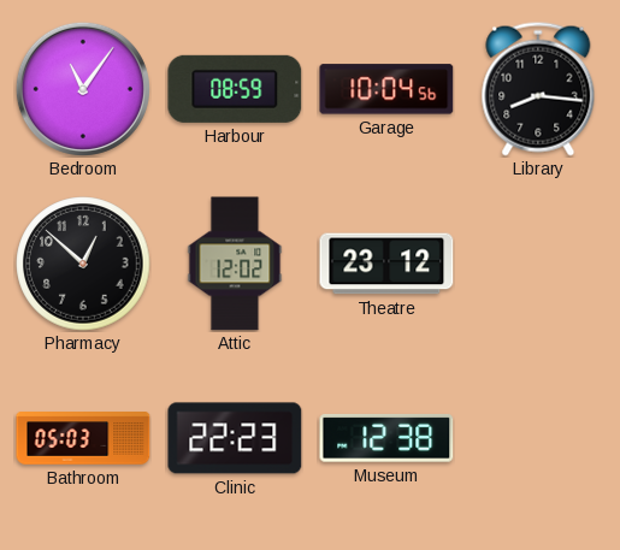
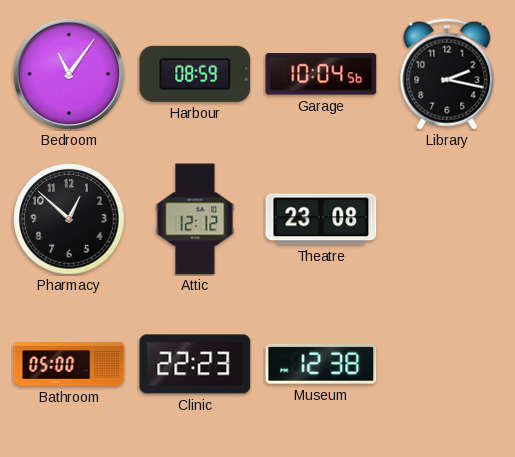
Library: 8:16 -> 2:17 (447, 74)
Attic: 12:02 -> 12:12 (195, 219)
Theatre: 23:12 -> 23:08 (321, 219)
Bathroom: 05:03 -> 05:00 (69, 364)
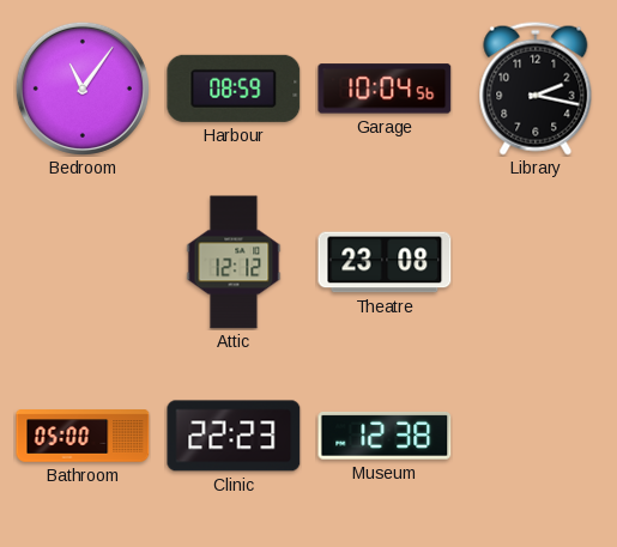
Pharmacy: 12:52 -> none (69, 219)
